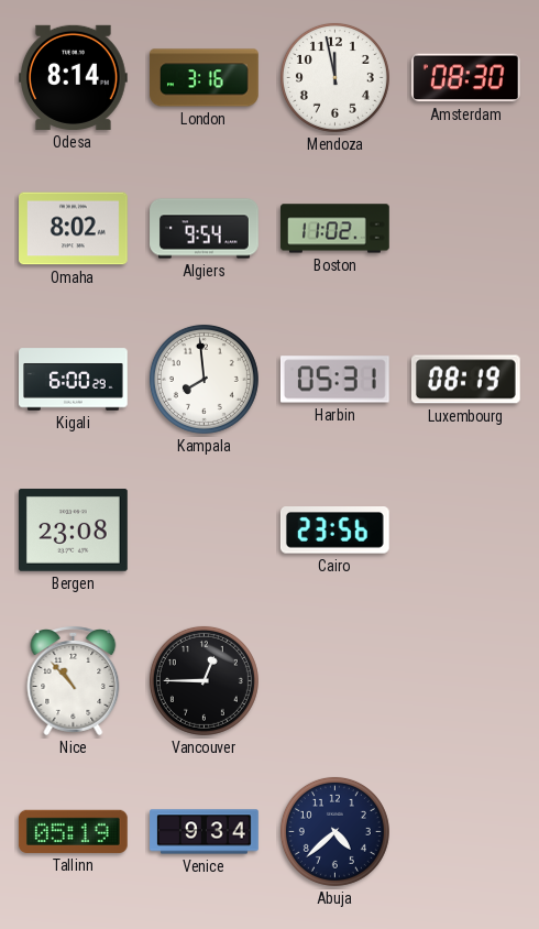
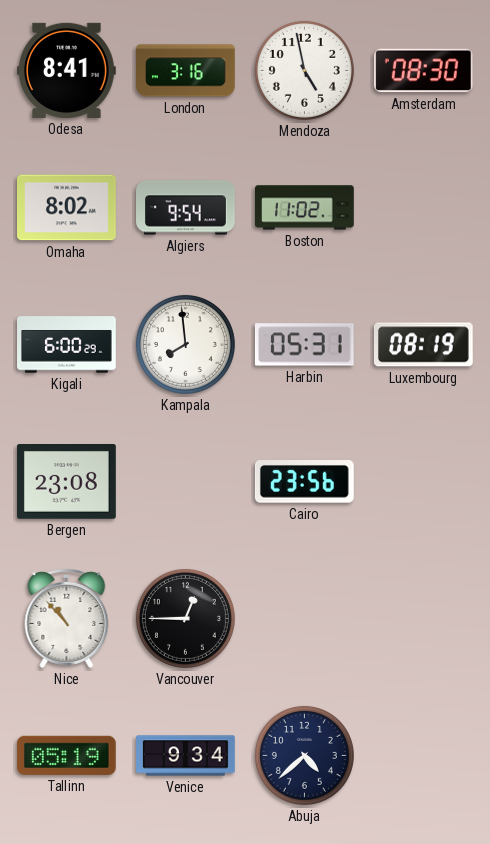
Odesa: 8:14 -> 8:41 (67, 70)
Mendoza: 11:58 -> 4:58 (304, 70)
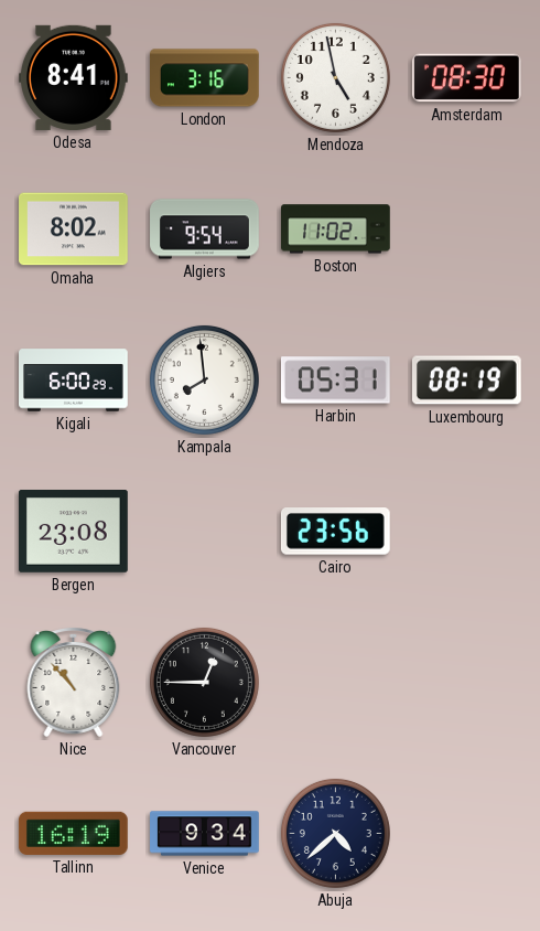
Tallinn: 05:19 -> 16:19 (74, 833)
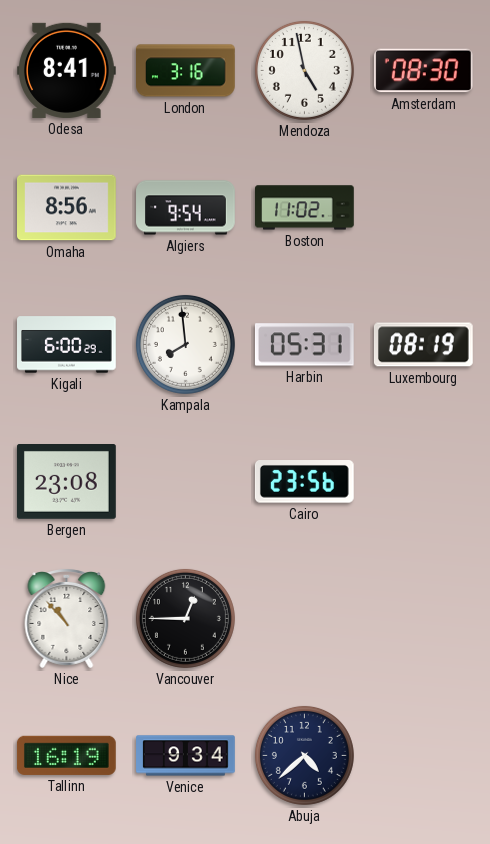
Omaha: 8:02 -> 8:56 (67, 208)
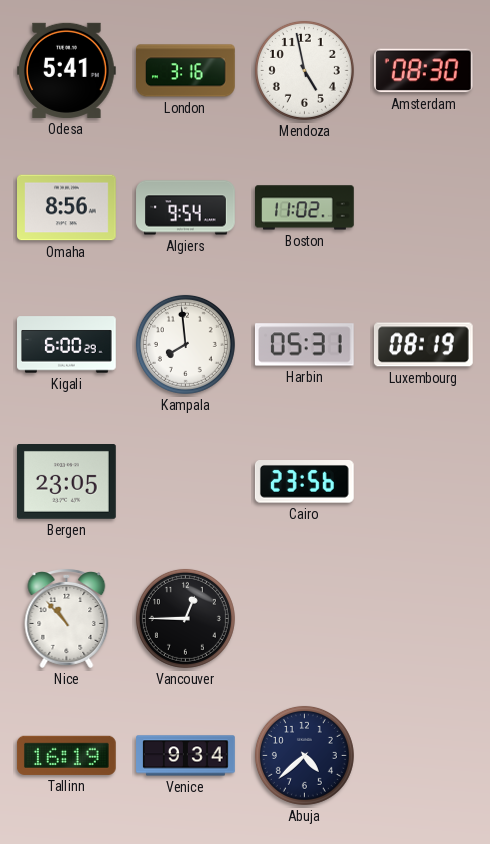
Odesa: 8:41 -> 5:41 (67, 70)
Bergen: 23:08 -> 23:05 (67, 482)
